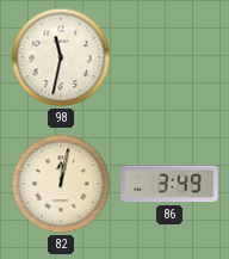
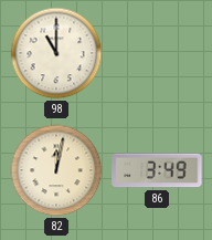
98: 11:32 -> 11:00 (56, 53)
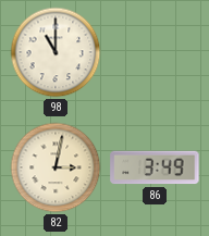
82: 12:02 -> 3:02 (56, 167)
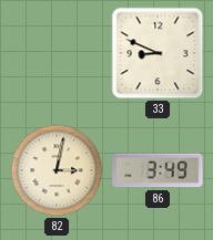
98: 11:00 -> none (56, 52)
33: none -> 8:49 (158, 53)
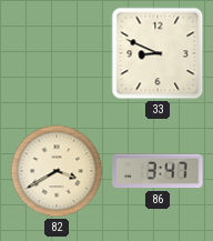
82: 3:02 -> 3:40 (57, 171)
86: 3:49 -> 3:47 (158, 171)
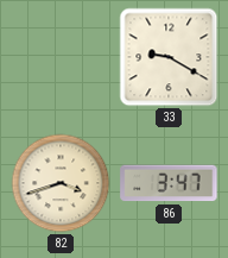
33: 8:49 -> 9:20 (169, 57)
82: 3:40 -> 3:42 (61, 183)
